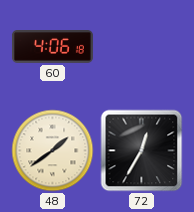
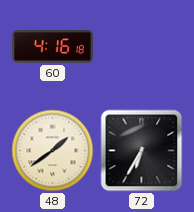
60: 4:06 -> 4:16 (52, 47)
72: 12:35 -> 6:35 (142, 151)
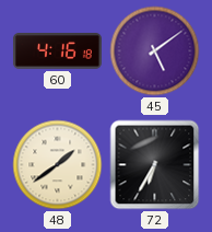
45: none -> 5:09 (155, 51)
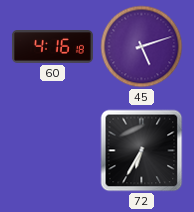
45: 5:09 -> 5:12 (142, 47)
48: 1:39 -> none (58, 165)
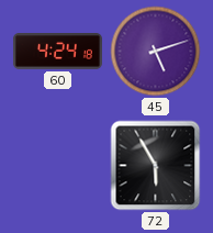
60: 4:16 -> 4:24 (57, 52)
72: 6:35 -> 5:55 (156, 166)
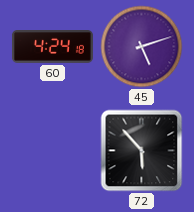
72: 5:55 -> 5:53 (142, 151)
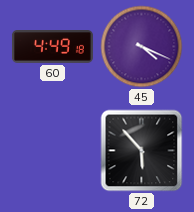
60: 4:24 -> 4:49 (52, 47)
45: 5:12 -> 4:19 (142, 47)
